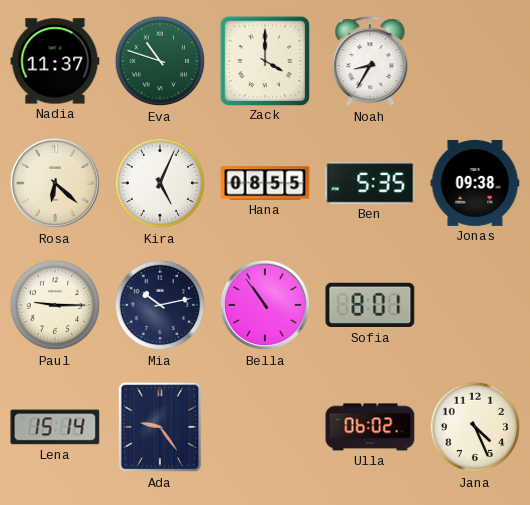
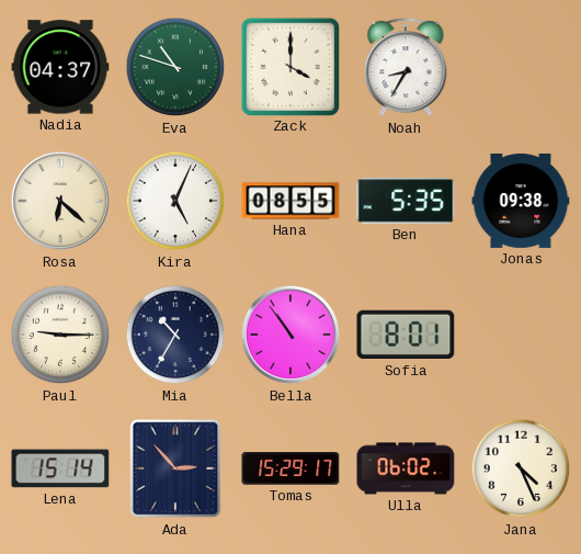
Nadia: 11:37 -> 04:37 (60, 67)
Mia: 10:13 -> 10:35 (175, 335)
Ada: 9:24 -> 2:53 (175, 468)
Tomas: none -> 15:29 (290, 470)
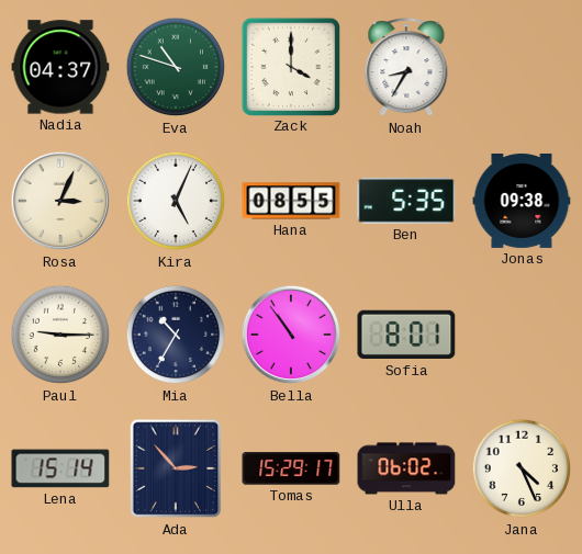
Rosa: 6:22 -> 3:04 (60, 201)
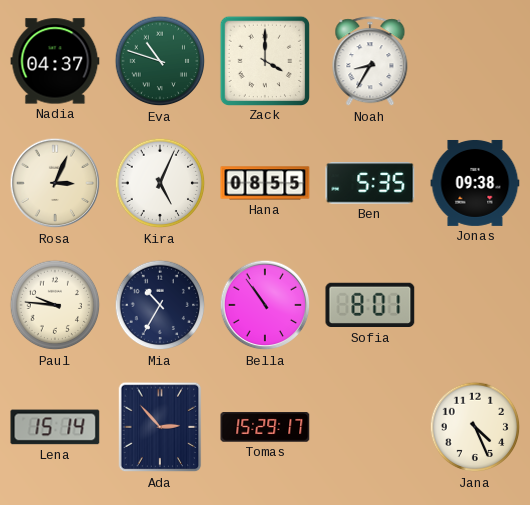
Paul: 9:15 -> 9:46 (55, 305)
Ulla: 06:02 -> none (406, 468)
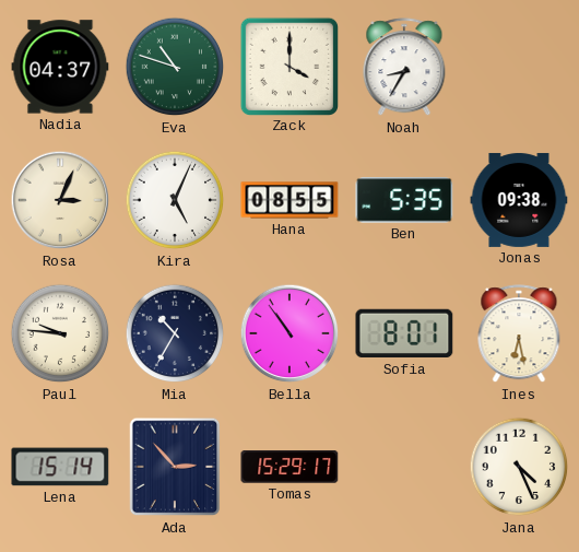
Ines: none -> 6:28 (519, 334)
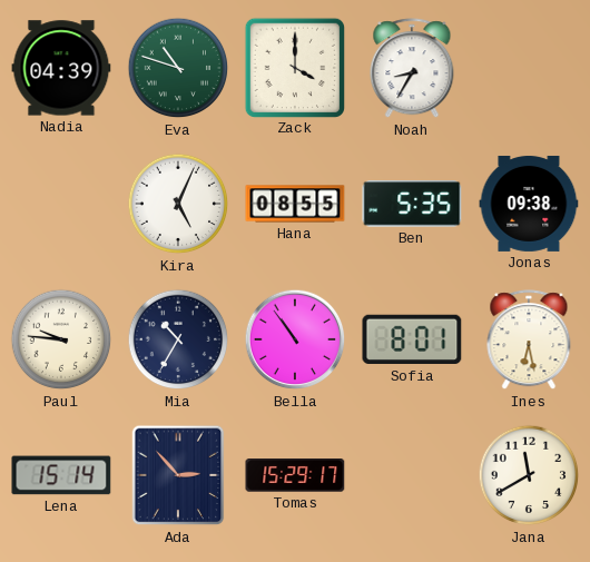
Nadia: 04:37 -> 04:39 (61, 68)
Rosa: 3:04 -> none (60, 200)
Jana: 4:26 -> 11:40 (529, 475)
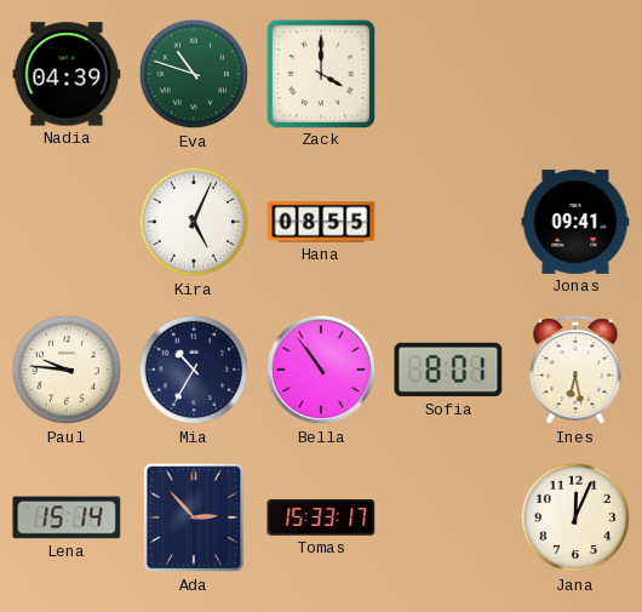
Noah: 8:35 -> none (412, 69)
Ben: 5:35 -> none (412, 204)
Jonas: 09:38 -> 09:41 (575, 222)
Tomas: 15:29 -> 15:33 (321, 519)
Jana: 11:40 -> 12:04 (575, 517)
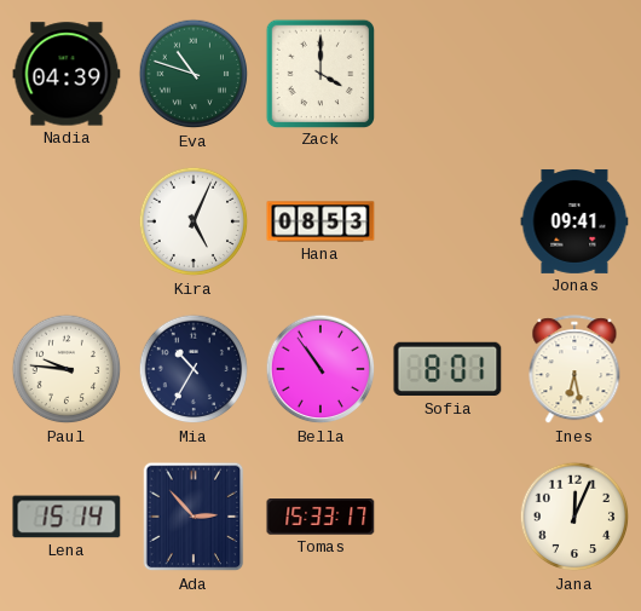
Hana: 08:55 -> 08:53 (320, 221)
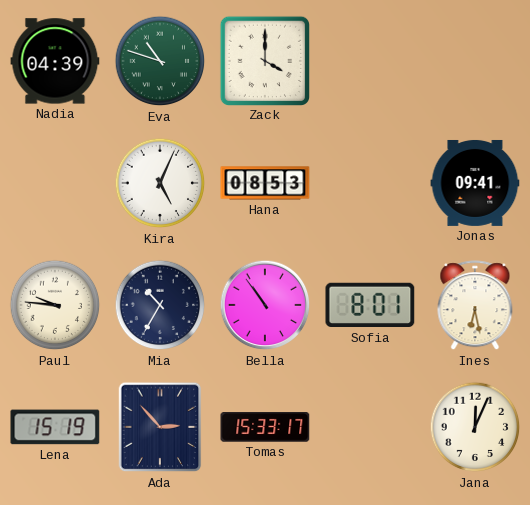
Lena: 15:14 -> 15:19 (55, 427)
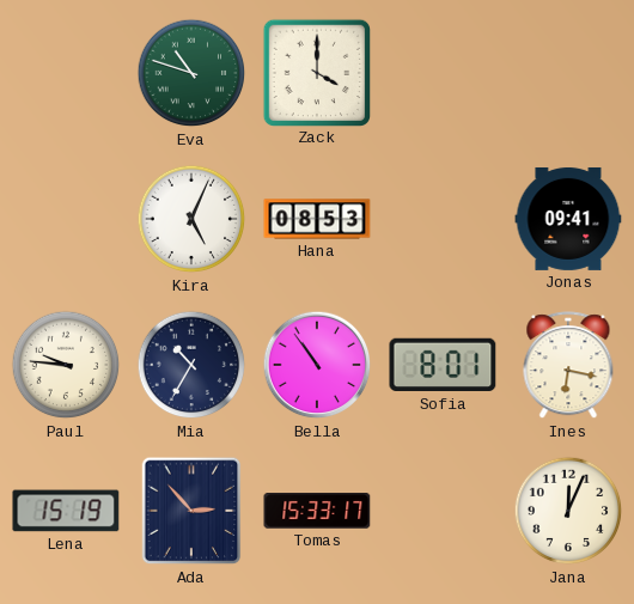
Nadia: 04:39 -> none (55, 61)
Ines: 6:28 -> 6:17 (568, 366)
